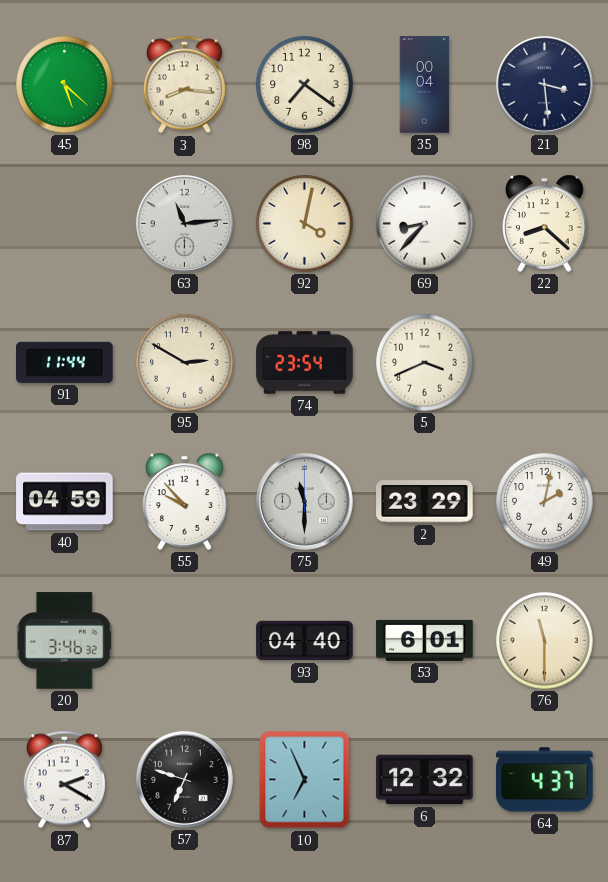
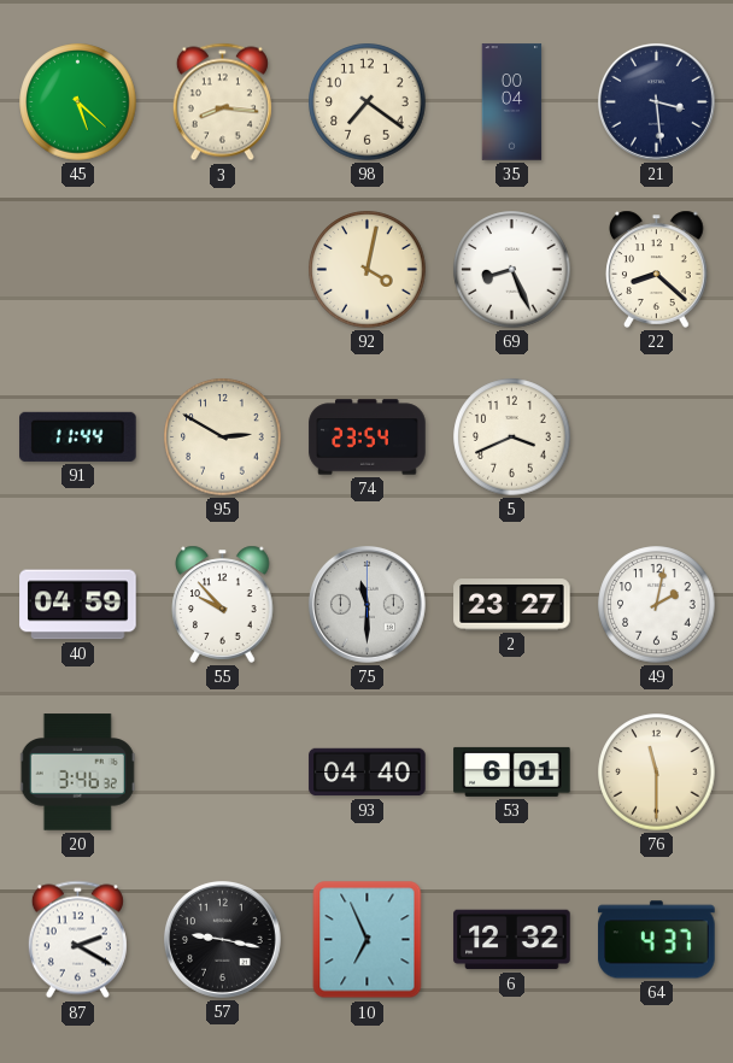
63: 11:14 -> none (184, 223)
69: 8:37 -> 8:26 (512, 270)
2: 23:29 -> 23:27 (512, 605)
57: 6:48 -> 9:17 (222, 939)
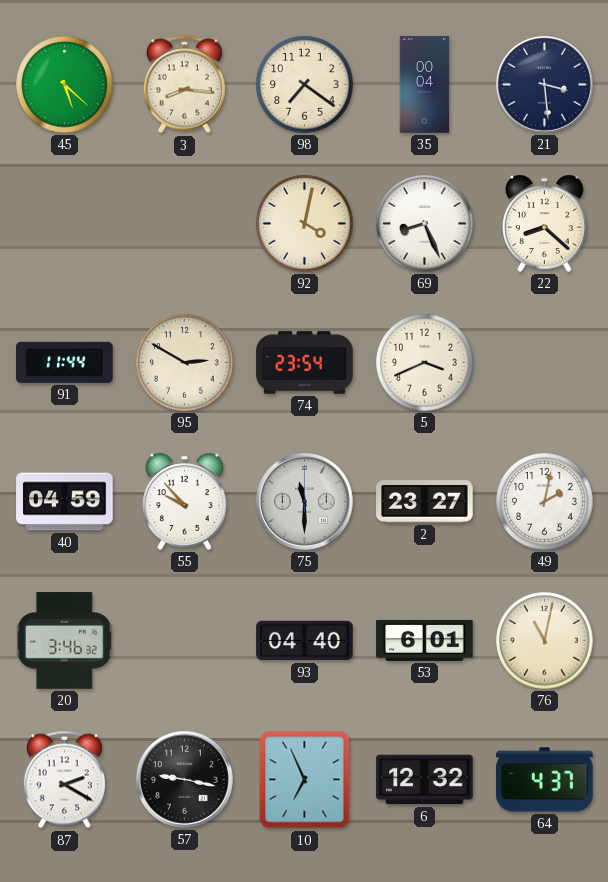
76: 11:30 -> 11:02 (545, 641)
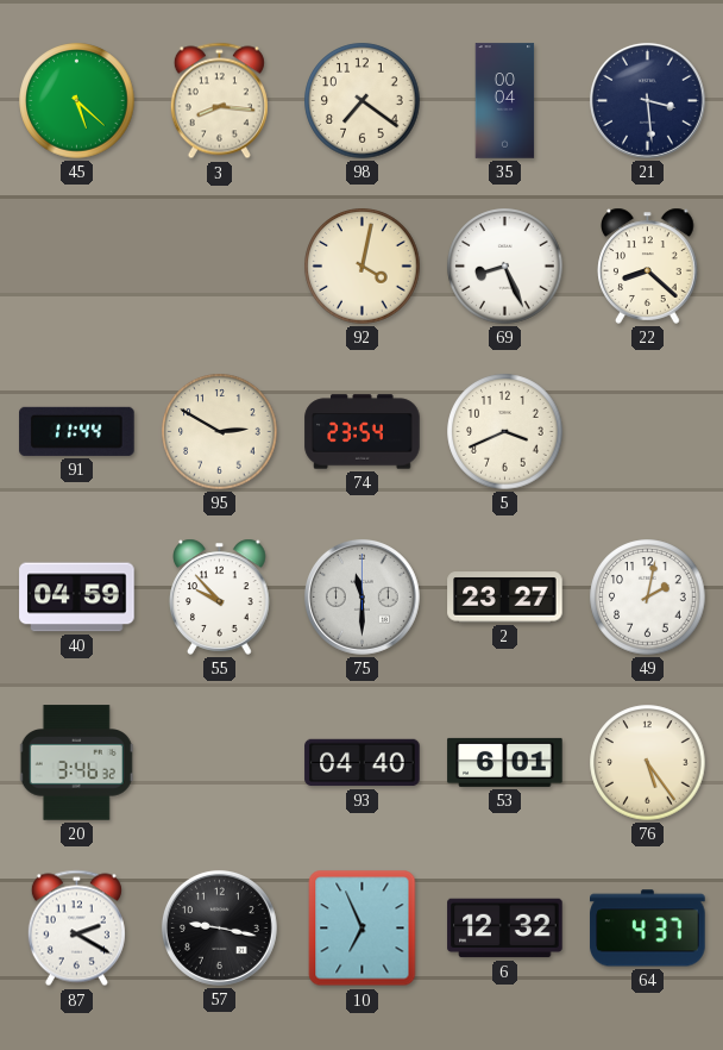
76: 11:02 -> 5:24 (648, 763)
